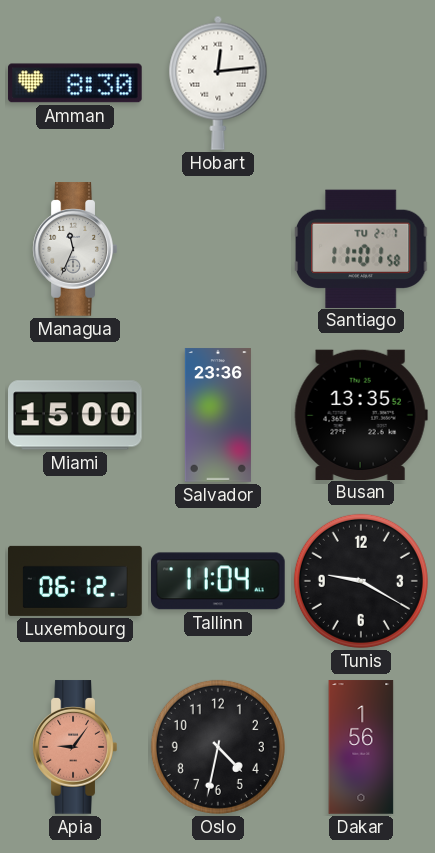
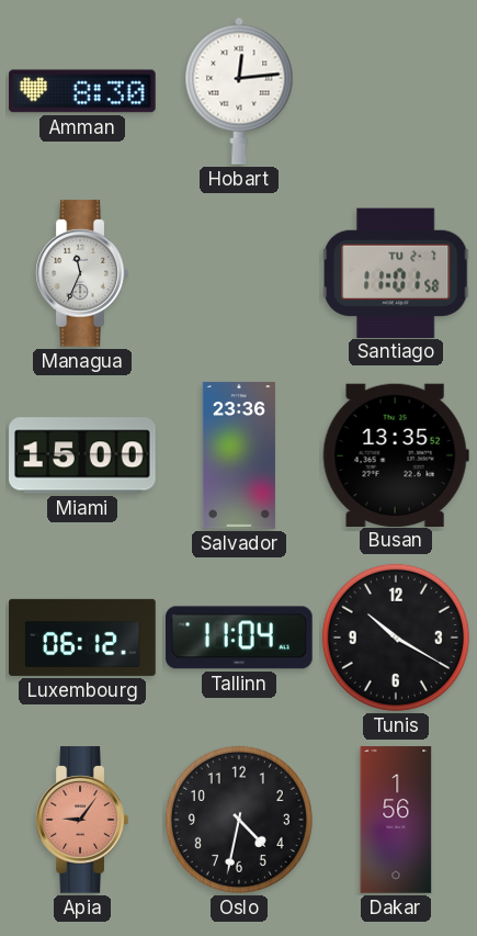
Tunis: 9:20 -> 10:20 (396, 638)
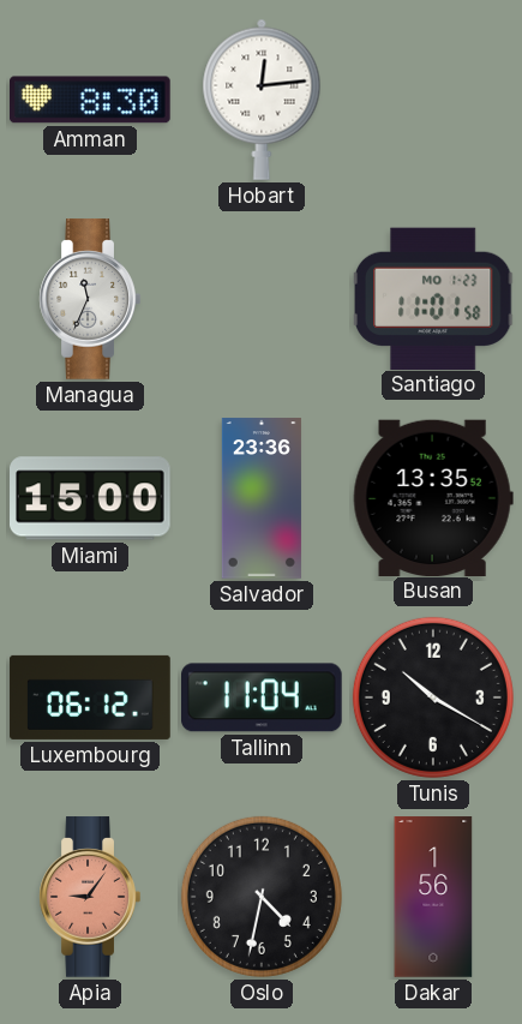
Santiago date: TU 2-7 -> MO 1-23 (434, 298)
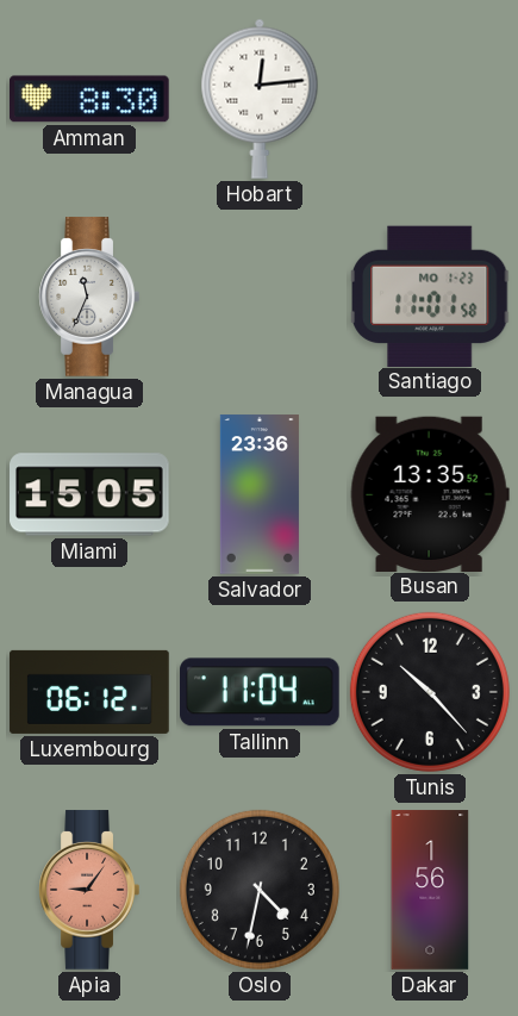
Miami: 15:00 -> 15:05 (91, 494)
Tunis: 10:20 -> 10:23 (430, 692)
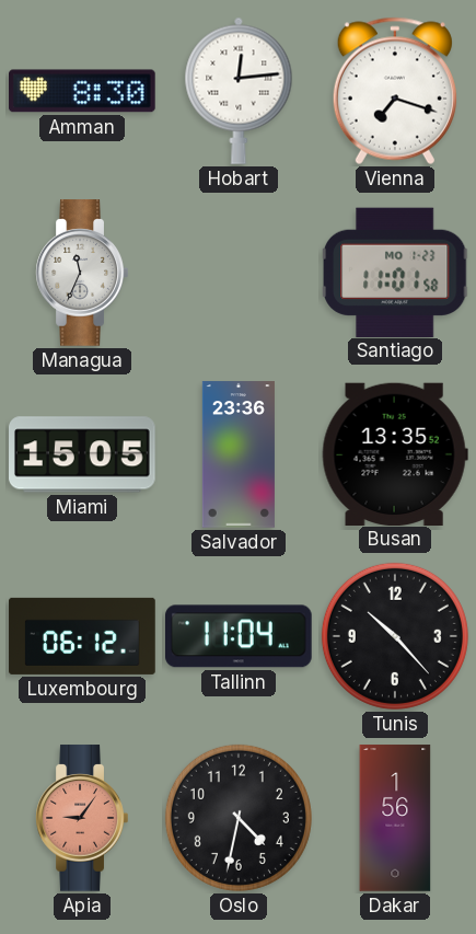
Vienna: none -> 7:18 (395, 91)
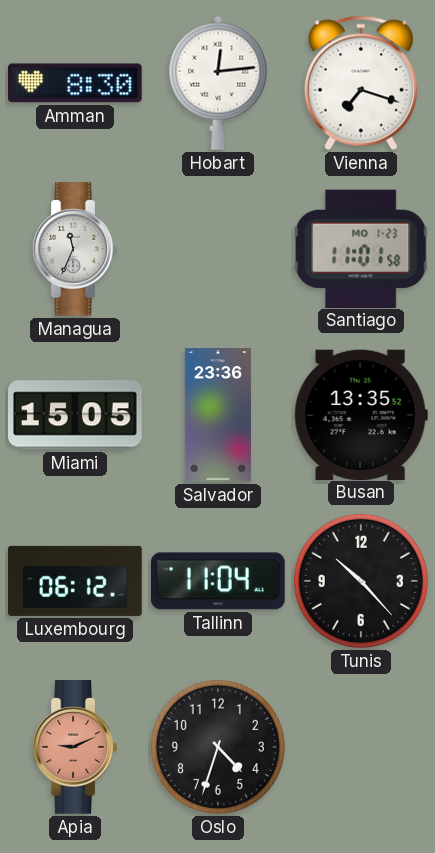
Apia: 9:06 -> 9:11 (75, 747)
Oslo: 4:32 -> 4:33 (218, 747)
Dakar: 1:56 -> none (395, 818)
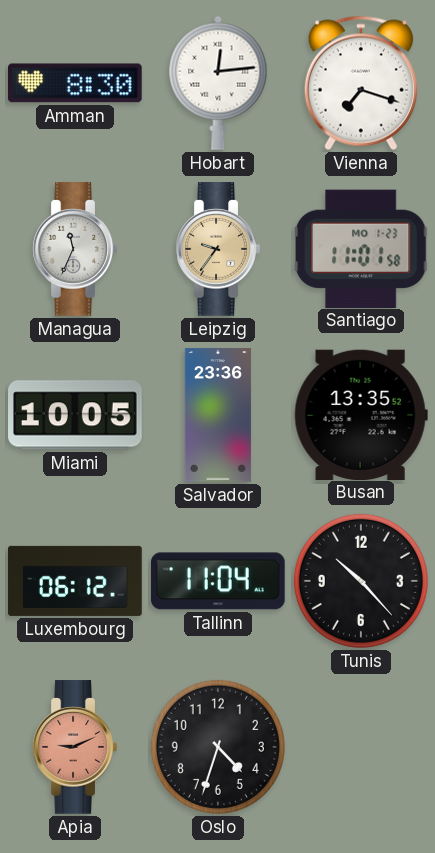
Leipzig: none -> 9:36 (218, 249)
Miami: 15:05 -> 10:05 (76, 415)
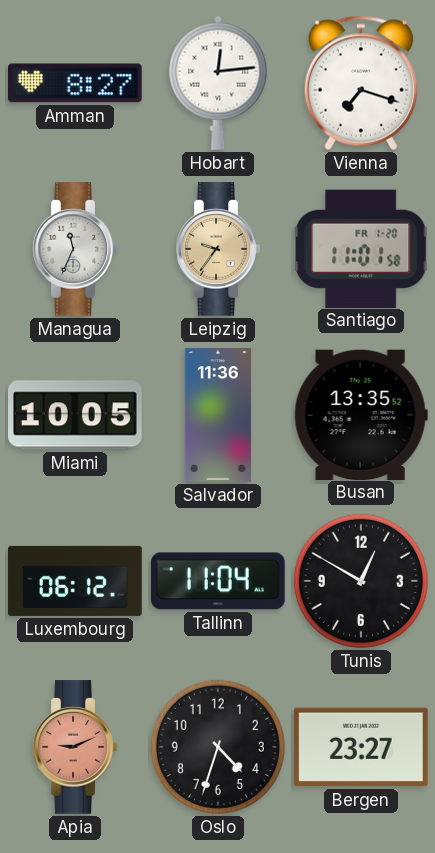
Amman: 8:30 -> 8:27 (76, 83)
Santiago date: MO 1-23 -> FR 1-20 (362, 248)
Salvador: 23:36 -> 11:36 (218, 415)
Tunis: 10:23 -> 12:50 (361, 581)
Bergen: none -> 23:27 (362, 747)
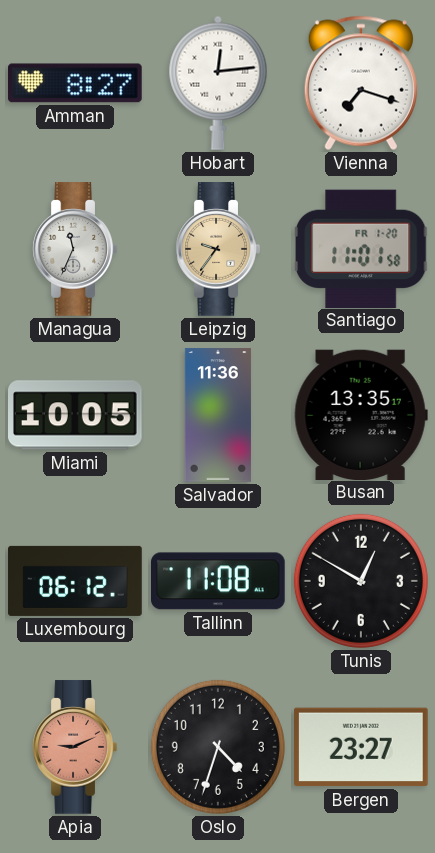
Busan: 13:35:52 -> 13:35:17 (361, 414)
Tallinn: 11:04 -> 11:08 (219, 581)
